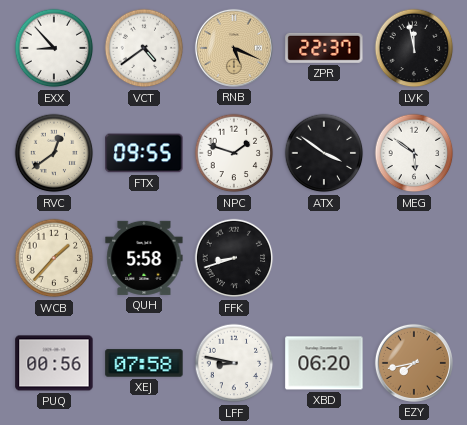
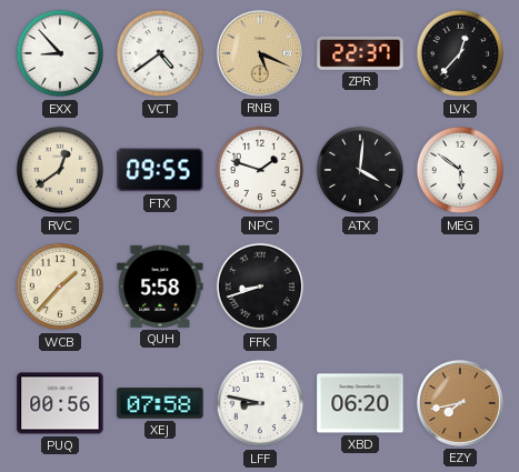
LVK: 11:58 -> 12:37 (460, 53)
ATX: 3:51 -> 4:01 (360, 170)
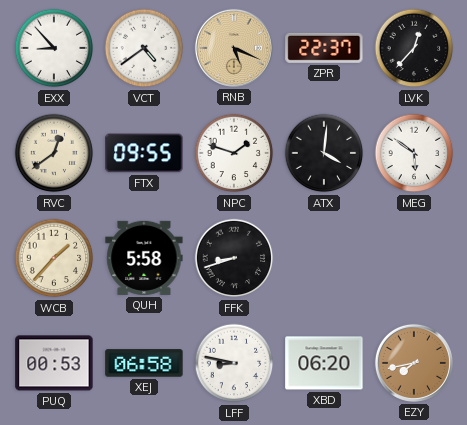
PUQ: 00:56 -> 00:53 (54, 363)
XEJ: 07:58 -> 06:58 (144, 363)
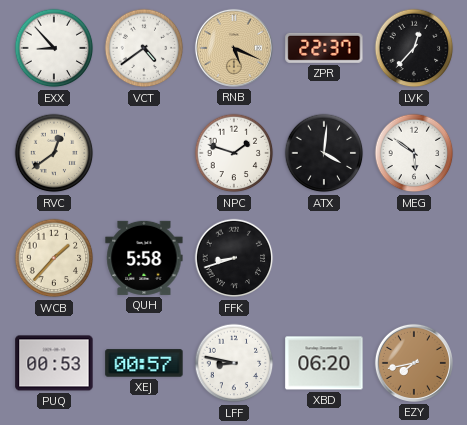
FTX: 09:55 -> none (144, 153)
XEJ: 06:58 -> 00:57 (144, 363)
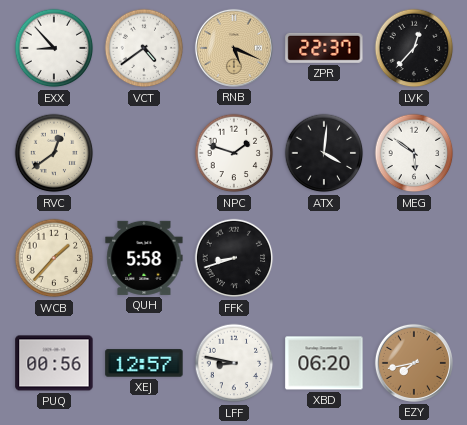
PUQ: 00:53 -> 00:56 (54, 363)
XEJ: 00:57 -> 12:57 (144, 363)
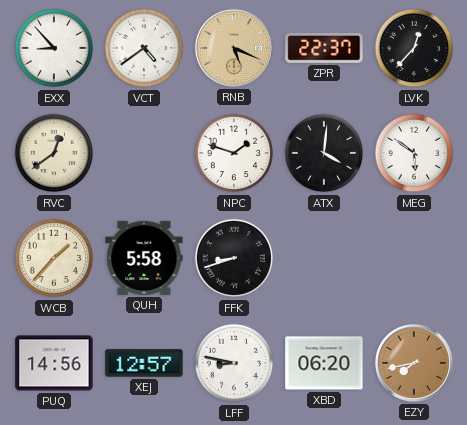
PUQ: 00:56 -> 14:56 (54, 363)
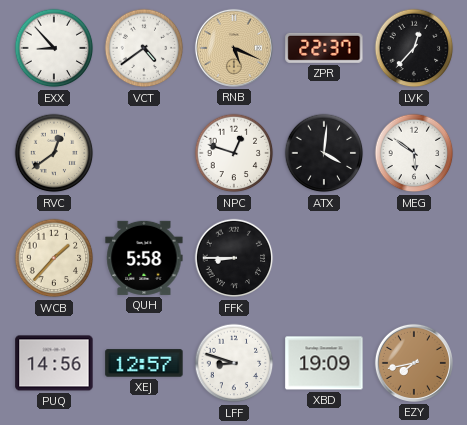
NPC: 1:48 -> 12:48 (234, 153)
FFK: 8:42 -> 8:45 (234, 258)
LFF: 8:47 -> 8:48 (234, 363)
XBD: 06:20 -> 19:09 (324, 363)
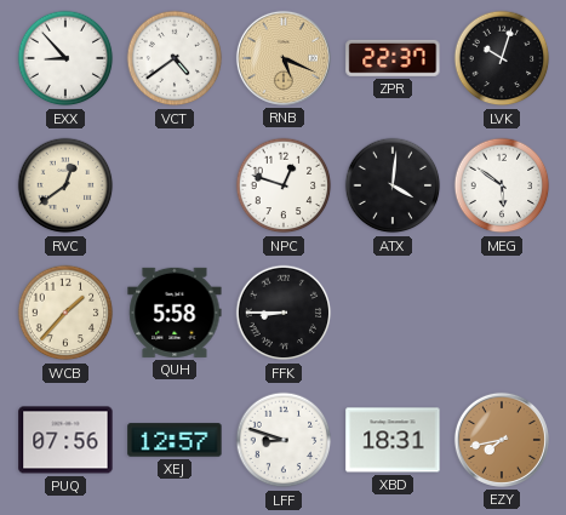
LVK: 12:37 -> 10:03 (502, 58)
PUQ: 14:56 -> 07:56 (65, 440)
XBD: 19:09 -> 18:31 (393, 440)
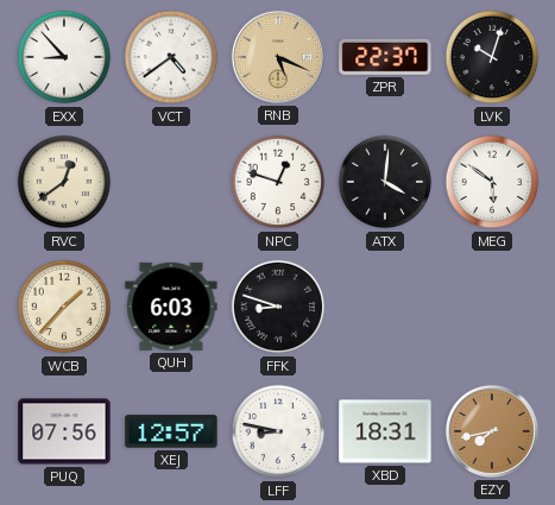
QUH: 5:58 -> 6:03 (171, 307)
FFK: 8:45 -> 8:48 (278, 307)
LFF: 8:48 -> 8:47 (278, 431)
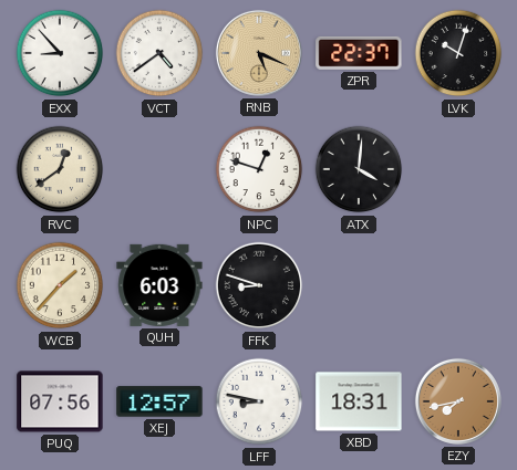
MEG: 5:51 -> none (492, 182)
